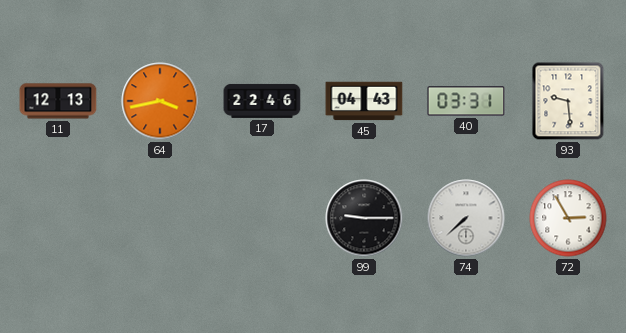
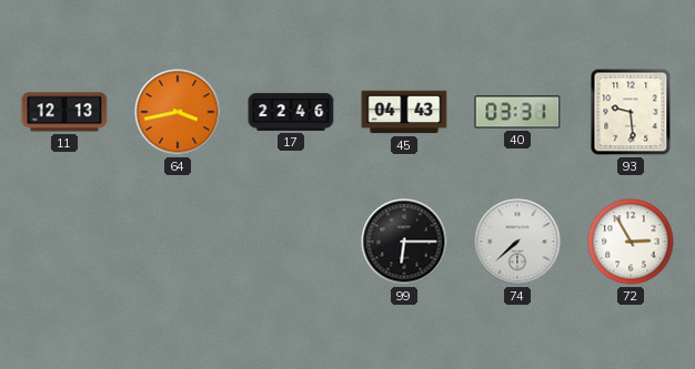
99: 9:15 -> 6:15 (404, 242)
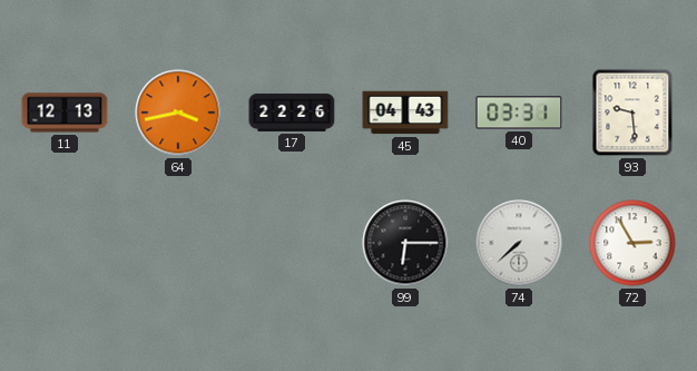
17: 22:46 -> 22:26 (292, 113)
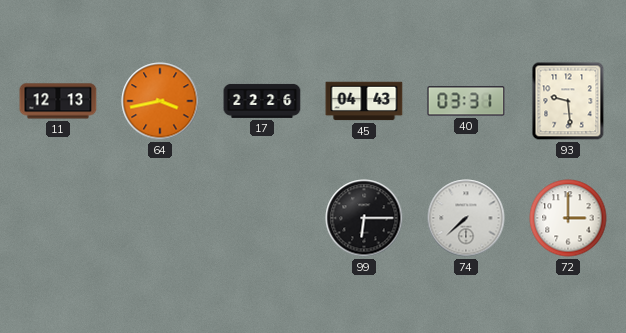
72: 2:55 -> 3:00 (568, 218)
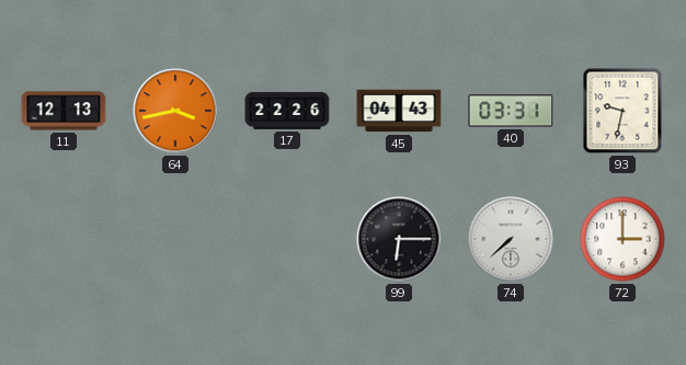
93: 9:29 -> 9:32 (622, 111)
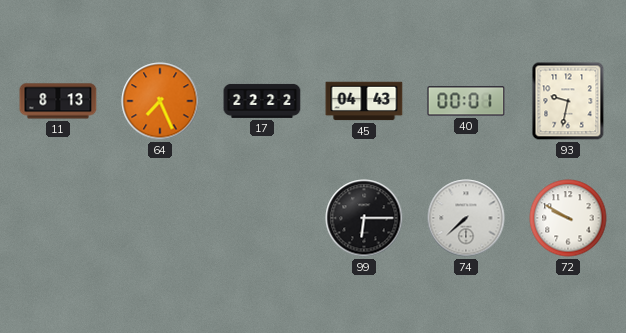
11: 12:13 -> 8:13 (58, 101)
64: 3:43 -> 7:26 (160, 101)
17: 22:26 -> 22:22 (262, 101)
40: 03:31 -> 00:01 (466, 101)
72: 3:00 -> 9:50 (568, 218)
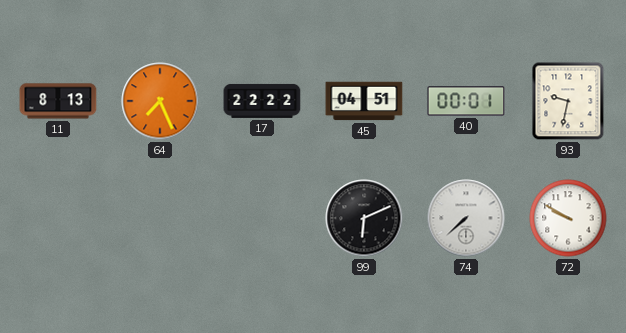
45: 04:43 -> 04:51 (364, 101)
99: 6:15 -> 6:11 (364, 218)
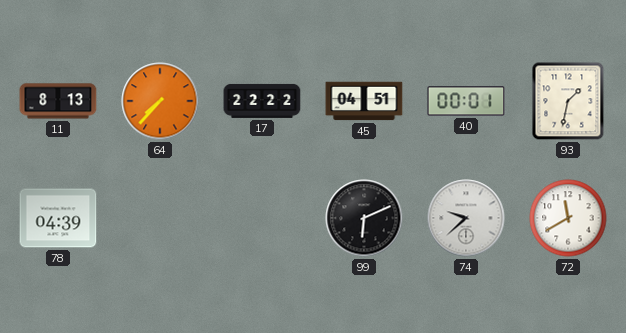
64: 7:26 -> 7:37 (160, 101)
93: 9:32 -> 1:32 (568, 101)
78: none -> 04:39 (58, 218)
74: 7:38 -> 9:38 (466, 218)
72: 9:50 -> 11:40 (568, 218)
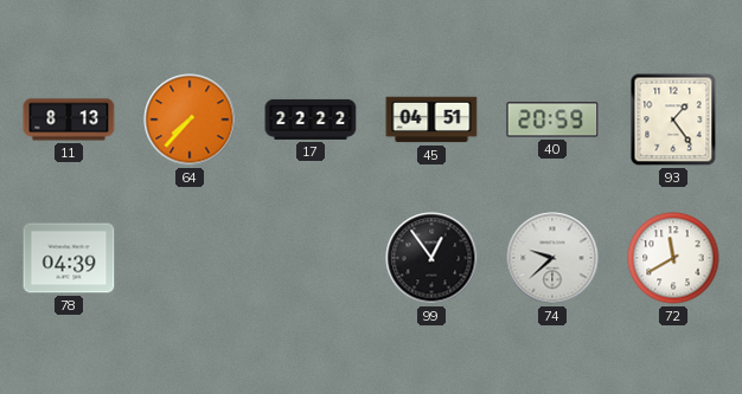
40: 00:01 -> 20:59 (552, 120)
93: 1:32 -> 1:24 (673, 120)
99: 6:11 -> 12:54 (431, 258)
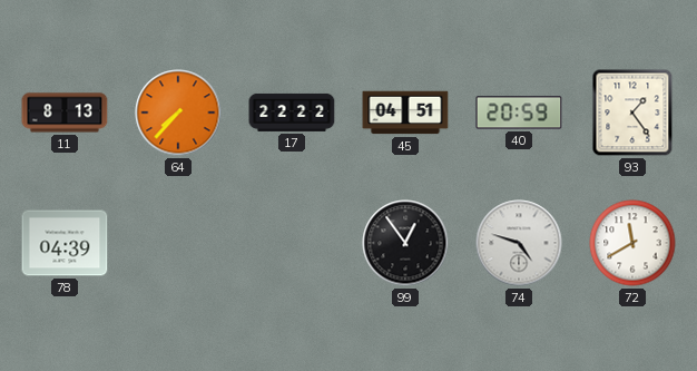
74: 9:38 -> 4:48 (519, 243)
